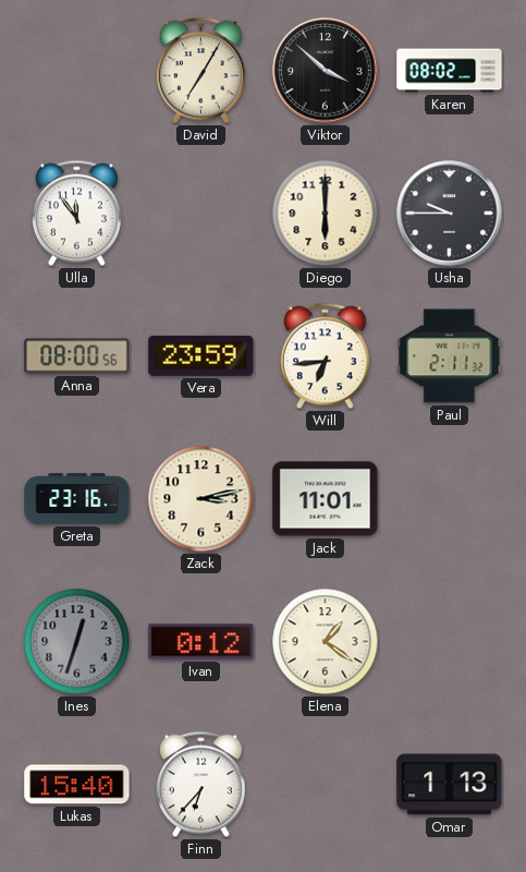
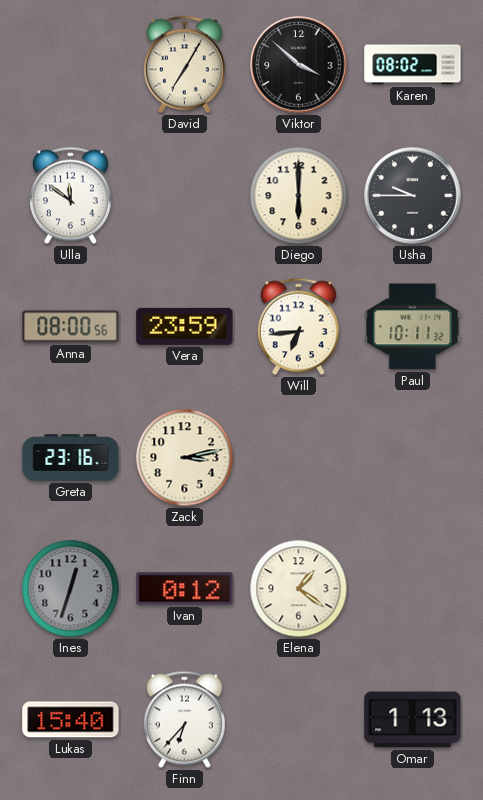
Ulla: 11:54 -> 11:51 (70, 196)
Paul: 2:11 -> 10:11 (413, 327)
Jack: 11:01 -> none (326, 499)
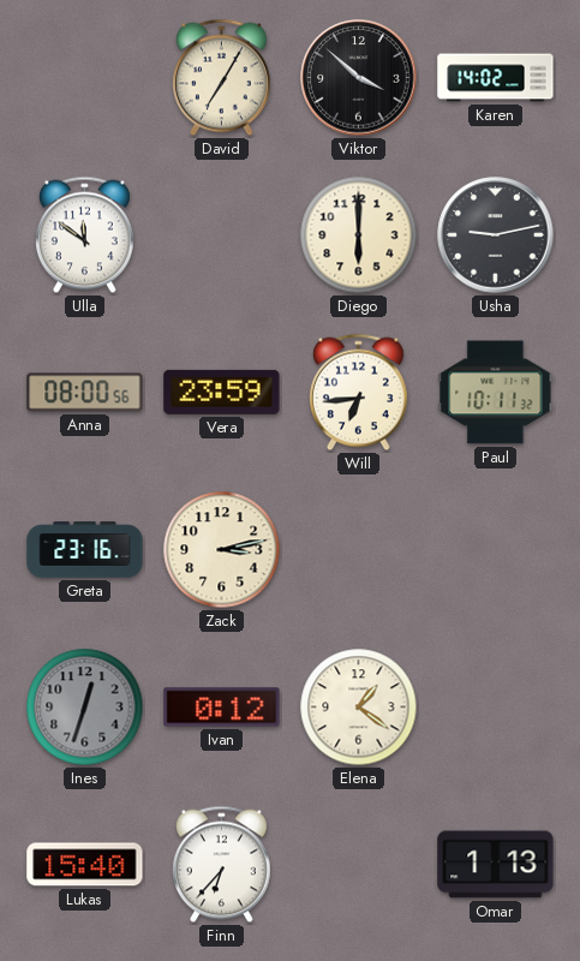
Karen: 08:02 -> 14:02 (496, 78)
Usha: 9:45 -> 9:13 (496, 235)
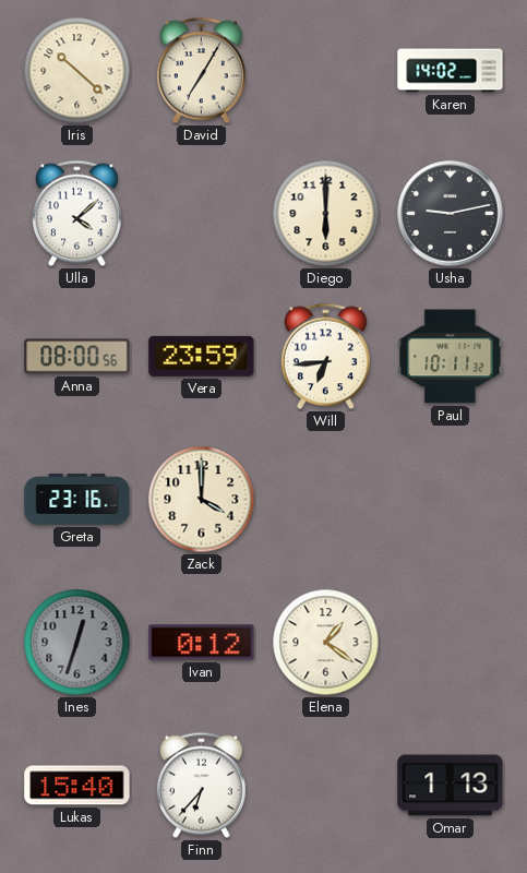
Iris: none -> 10:22 (77, 71)
Viktor: 3:52 -> none (359, 78)
Ulla: 11:51 -> 4:08 (76, 214)
Zack: 3:13 -> 4:00 (202, 500)
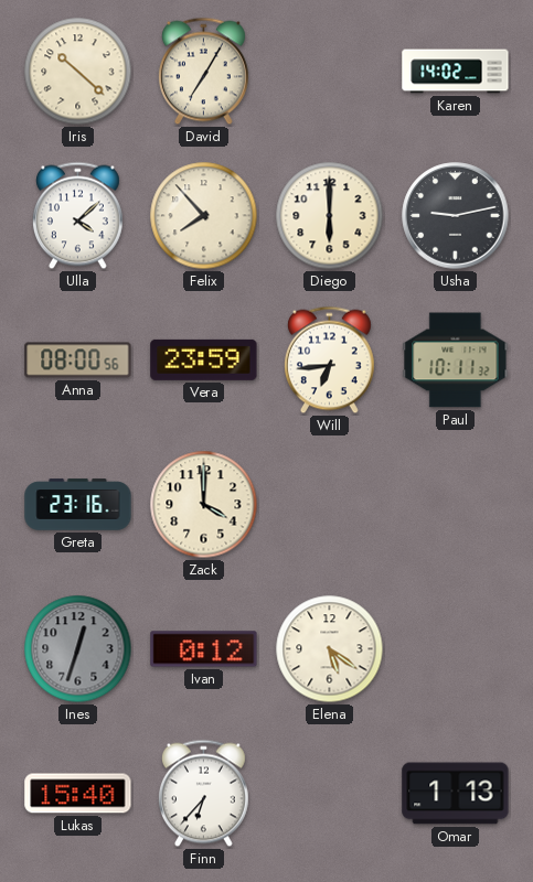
Felix: none -> 7:53 (204, 216)
Elena: 1:21 -> 5:21 (330, 649)
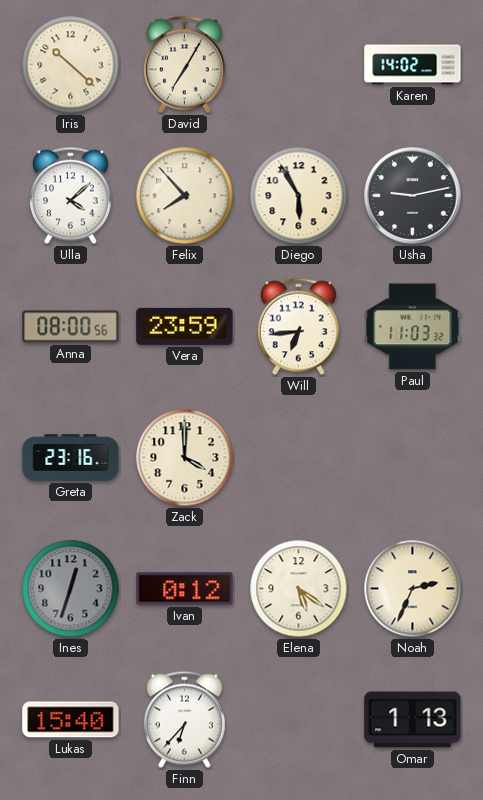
Diego: 6:00 -> 5:55 (299, 196)
Paul: 10:11 -> 11:03 (413, 327)
Noah: none -> 2:34 (413, 589)
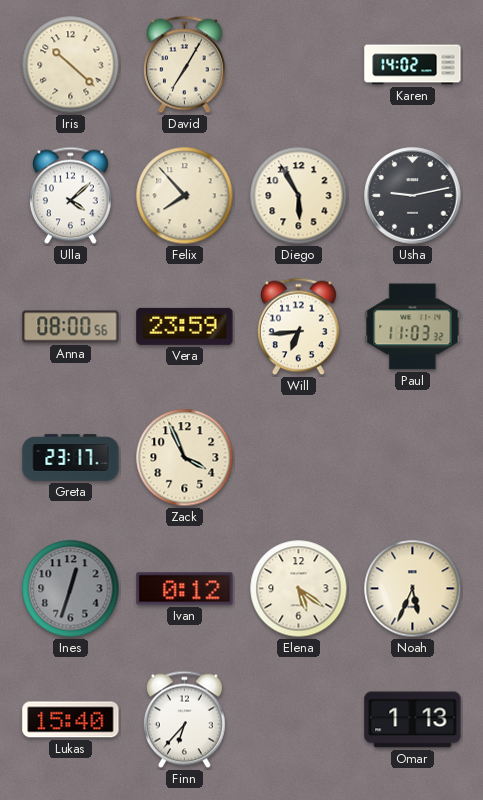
Greta: 23:16 -> 23:17 (71, 458)
Zack: 4:00 -> 3:56 (185, 458)
Noah: 2:34 -> 5:34 (413, 589)
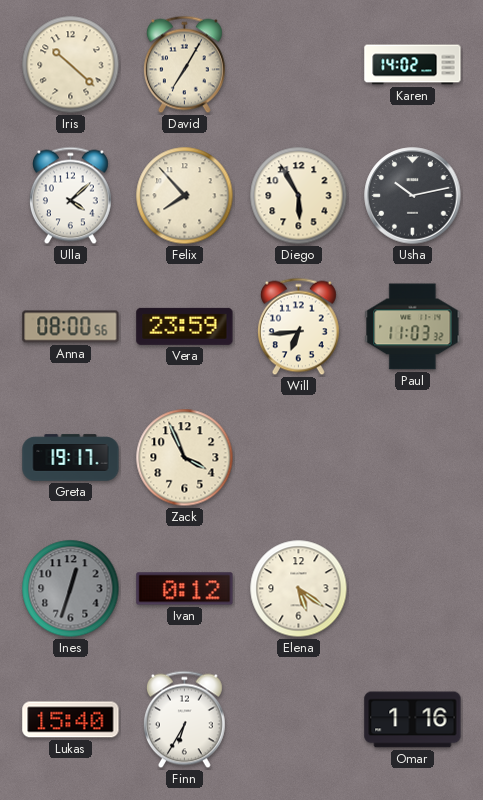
Usha: 9:13 -> 10:13 (413, 196)
Greta: 23:17 -> 19:17 (71, 458)
Noah: 5:34 -> none (413, 589)
Finn: 6:37 -> 6:35 (184, 720)
Omar: 1:13 -> 1:16 (413, 720)
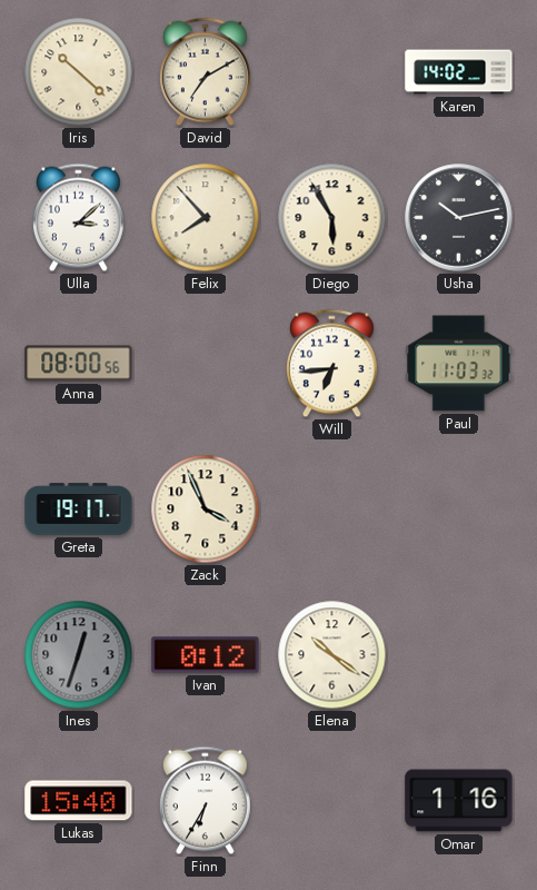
David: 7:05 -> 7:10 (205, 72)
Ulla: 4:08 -> 3:08 (78, 218)
Vera: 23:59 -> none (185, 326)
Elena: 5:21 -> 10:21 (332, 655)
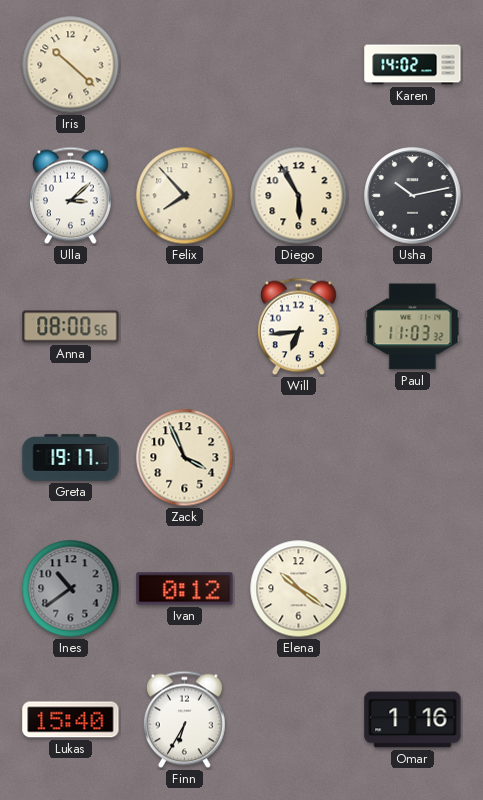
David: 7:10 -> none (205, 72)
Ines: 12:33 -> 10:39 (71, 589)
